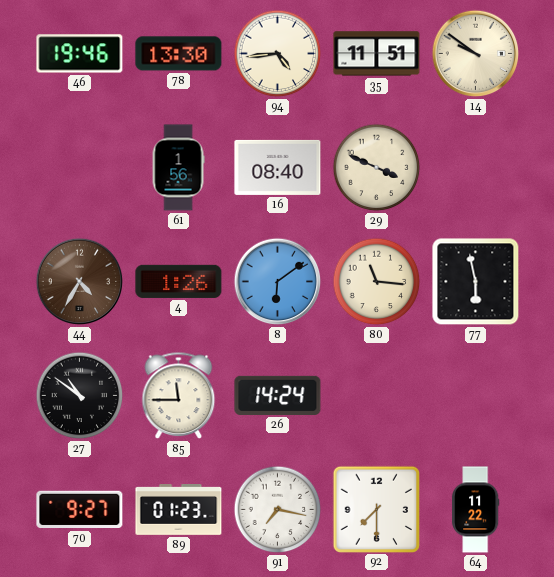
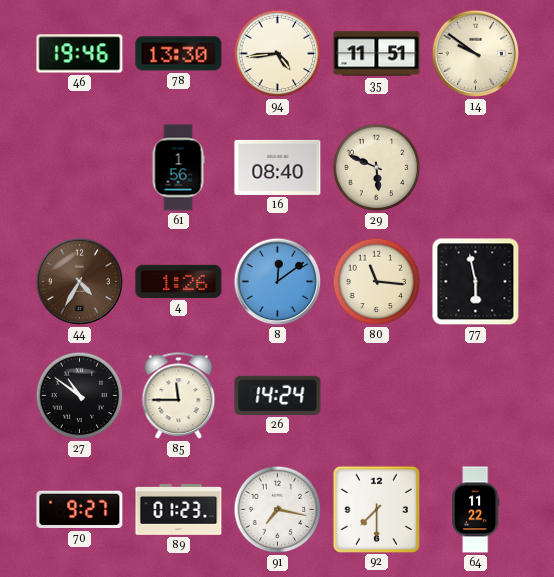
29: 3:49 -> 5:49 (377, 168)
8: 6:09 -> 12:09 (278, 282)
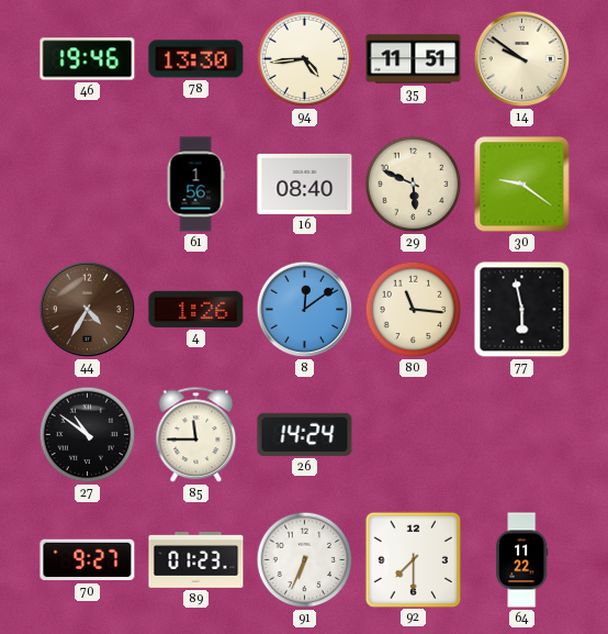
30: none -> 9:21 (522, 185)
91: 7:17 -> 6:34 (305, 560)
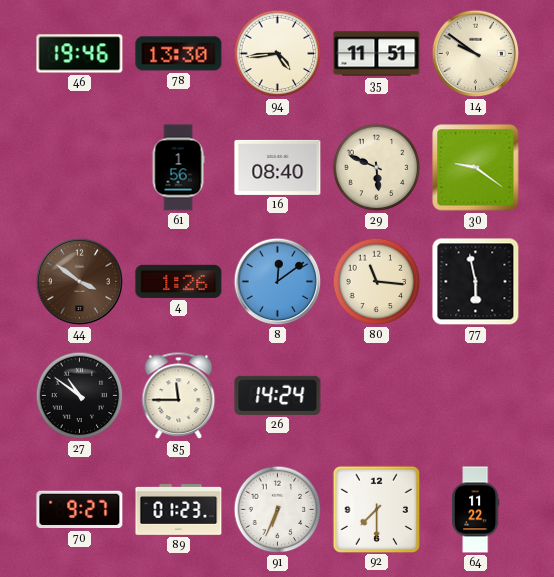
44: 4:35 -> 3:51 (80, 282)
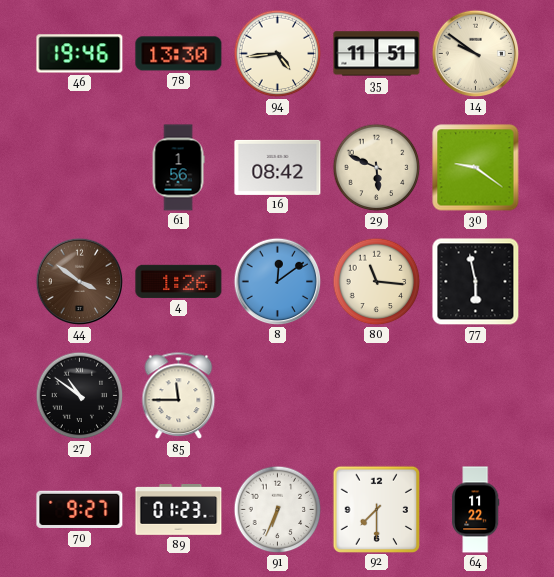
16: 08:40 -> 08:42 (278, 167)
26: 14:24 -> none (278, 395)
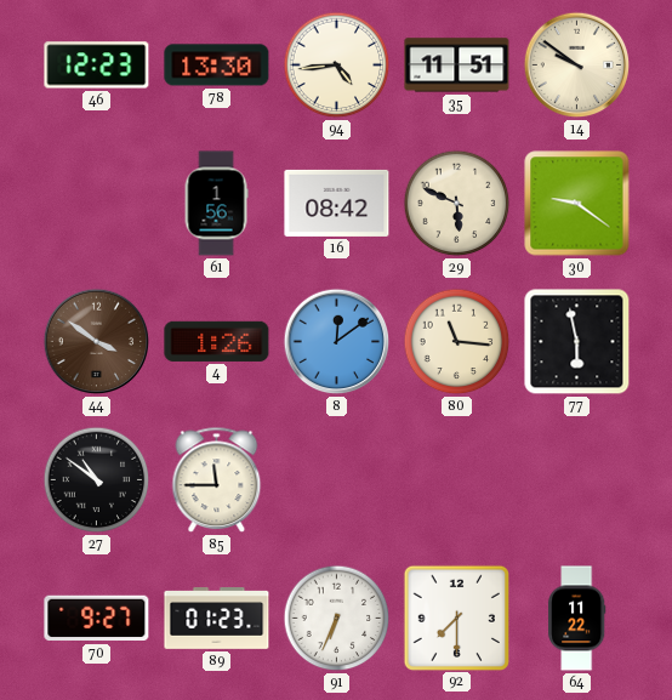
46: 19:46 -> 12:23 (97, 66)
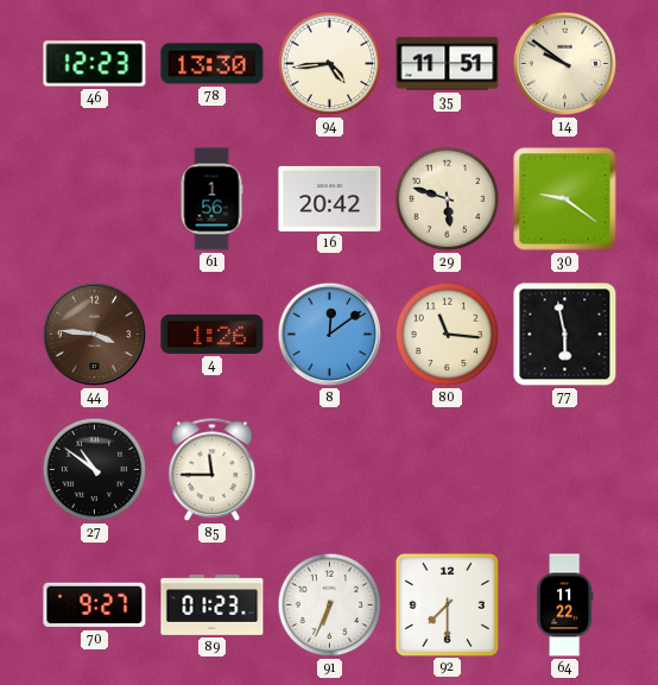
16: 08:42 -> 20:42 (330, 198)
29: 5:49 -> 5:48 (448, 199)
44: 3:51 -> 3:46 (95, 335)
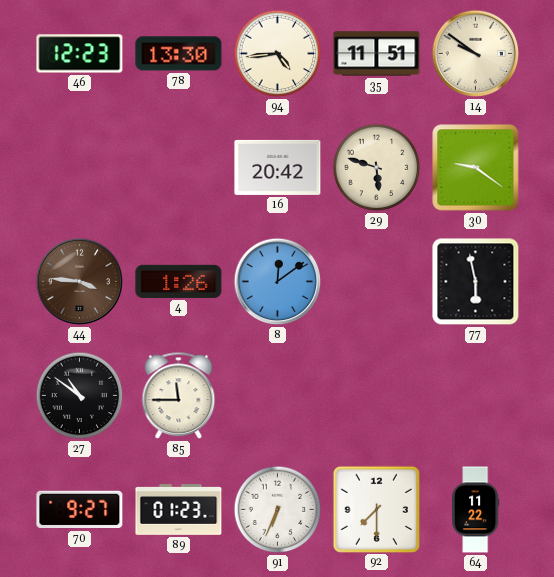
61: 1:56 -> none (211, 199)
80: 11:16 -> none (448, 335)
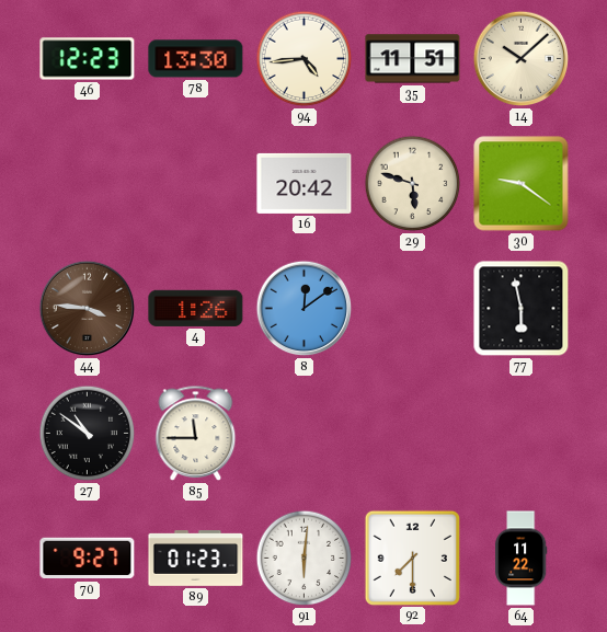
14: 9:51 -> 10:08 (522, 59)
91: 6:34 -> 6:01 (305, 559)
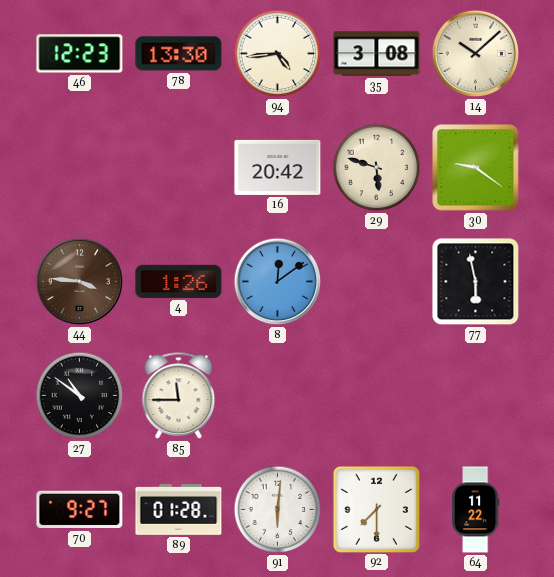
35: 11:51 -> 3:08 (377, 54)
89: 01:23 -> 01:28 (179, 510)
